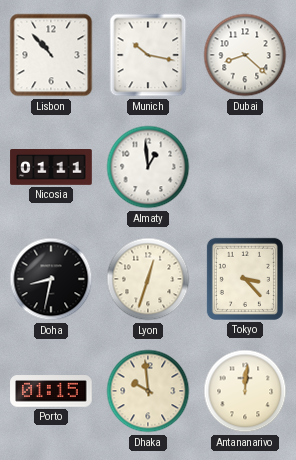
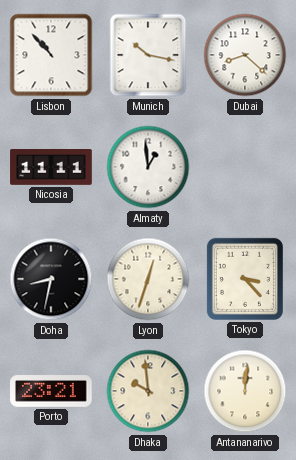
Nicosia: 01:11 -> 11:11 (51, 168)
Porto: 01:15 -> 23:21 (51, 391)
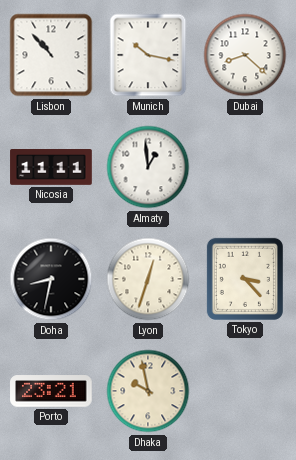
Dhaka: 9:59 -> 9:58 (148, 391)
Antananarivo: 12:01 -> none (245, 391)
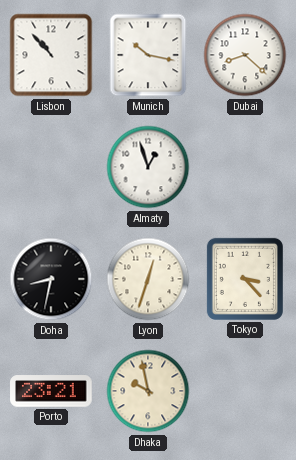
Nicosia: 11:11 -> none (51, 168)
Almaty: 12:59 -> 12:57 (148, 167)
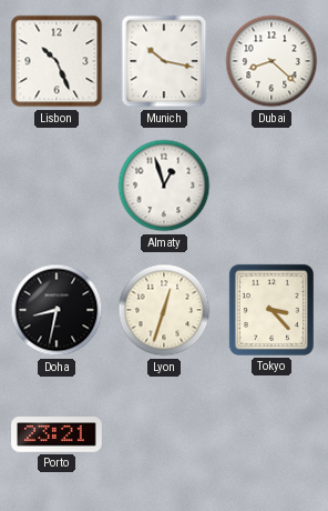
Lisbon: 10:53 -> 10:26 (57, 61)
Dhaka: 9:58 -> none (148, 391)
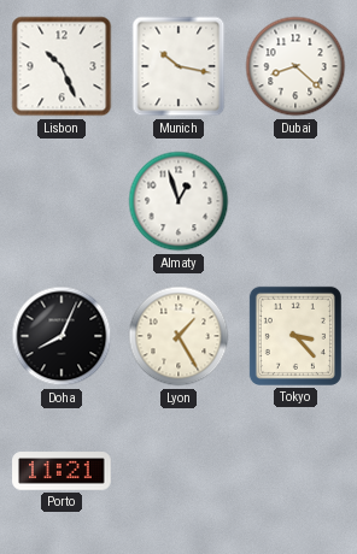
Doha: 8:32 -> 8:04 (62, 336)
Lyon: 12:33 -> 1:25 (178, 336)
Porto: 23:21 -> 11:21 (62, 471)
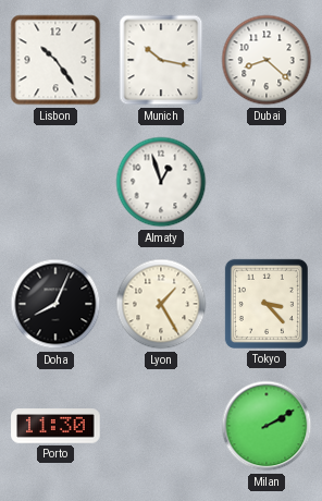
Lisbon: 10:26 -> 10:24 (55, 60)
Porto: 11:21 -> 11:30 (55, 426)
Milan: none -> 2:10 (267, 426)
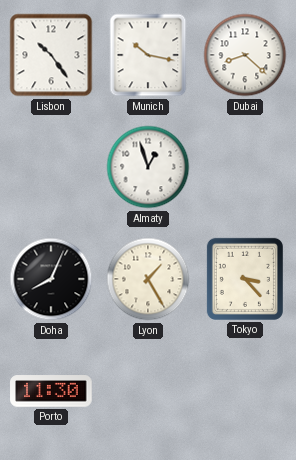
Milan: 2:10 -> none (267, 426)
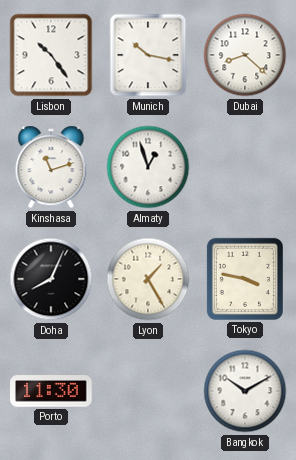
Kinshasa: none -> 11:12 (51, 167)
Tokyo: 3:23 -> 3:47 (245, 279)
Bangkok: none -> 10:10 (245, 391)
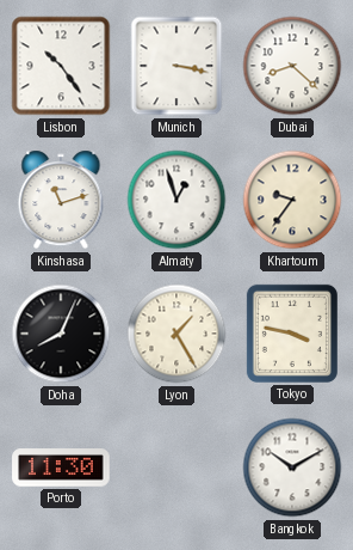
Munich: 10:17 -> 3:17 (176, 66)
Khartoum: none -> 9:36 (292, 200)
